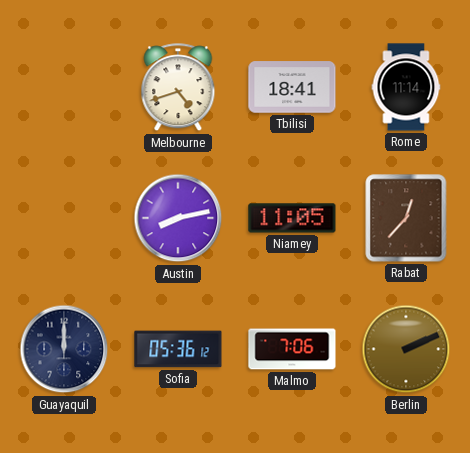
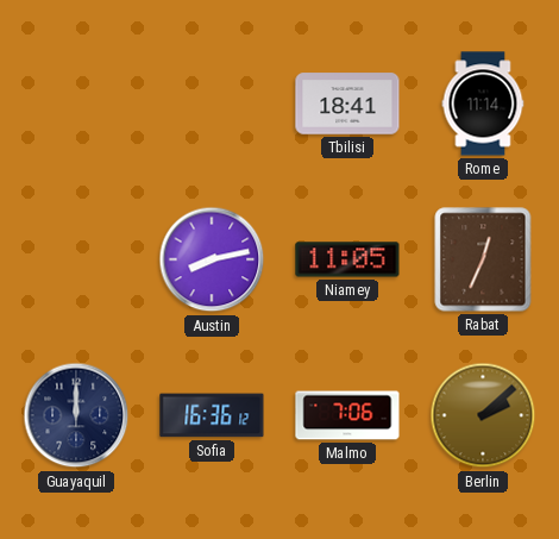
Melbourne: 4:42 -> none (178, 88)
Rabat: 12:37 -> 12:34 (483, 259)
Sofia: 05:36 -> 16:36 (212, 415)
Berlin: 2:11 -> 2:08 (483, 415)
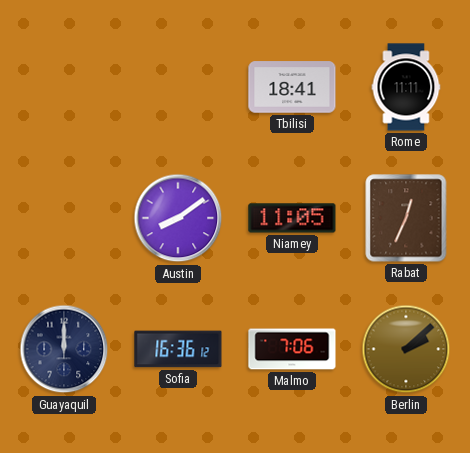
Rome: 11:14 -> 11:11 (406, 87)
Austin: 8:13 -> 8:09 (178, 218)
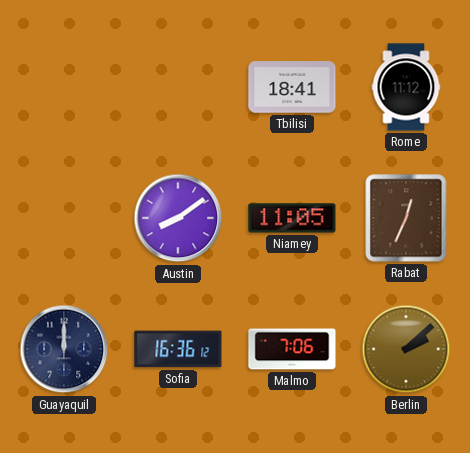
Rome: 11:11 -> 11:12 (406, 87)
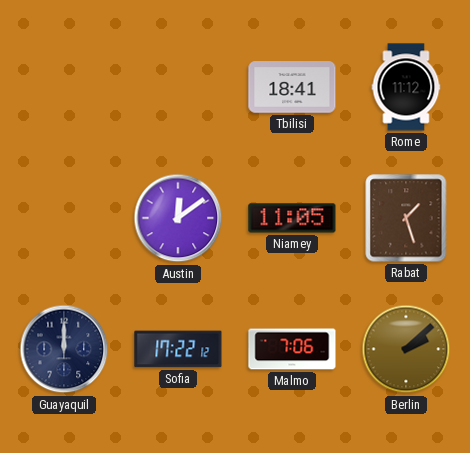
Austin: 8:09 -> 12:09 (178, 218)
Rabat: 12:34 -> 1:27 (406, 218)
Sofia: 16:36 -> 17:22 (178, 349)
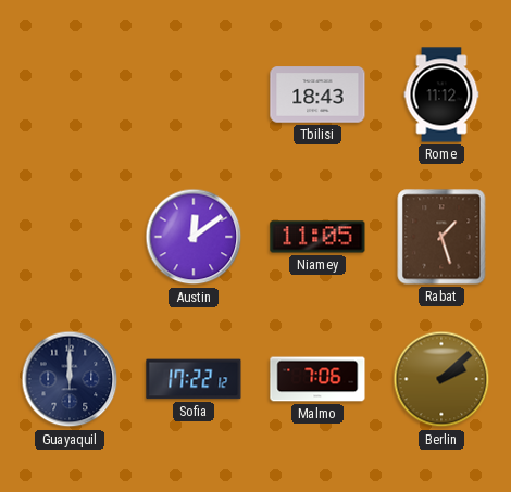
Tbilisi: 18:41 -> 18:43 (317, 94)
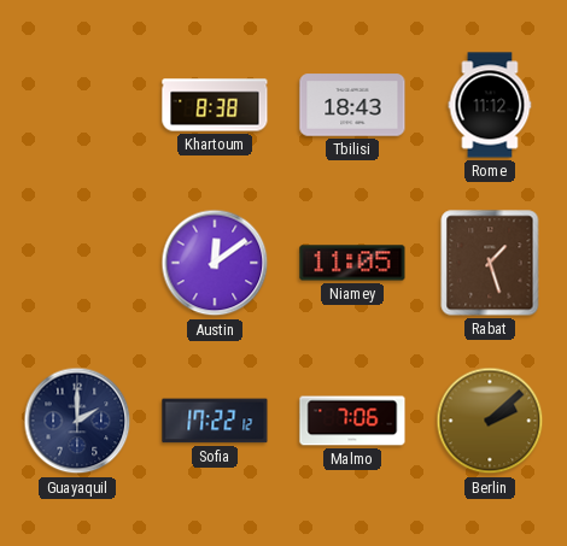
Khartoum: none -> 8:38 (215, 105)
Guayaquil: 12:00 -> 2:00 (77, 421)
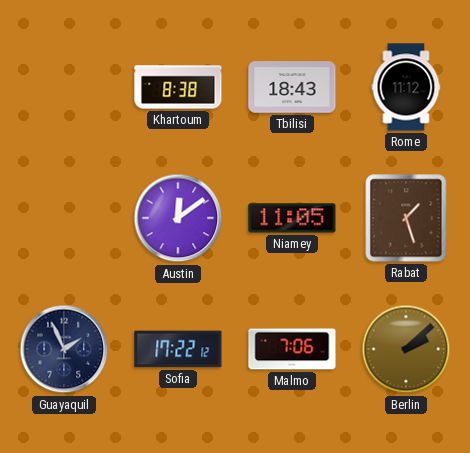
Guayaquil: 2:00 -> 1:56 (64, 349)
